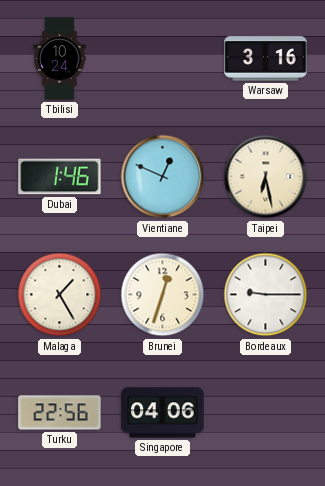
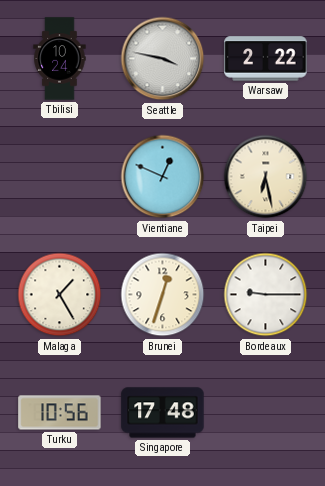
Seattle: none -> 3:47 (163, 59)
Warsaw: 3:16 -> 2:22 (266, 59)
Dubai: 1:46 -> none (60, 177)
Turku: 22:56 -> 10:56 (60, 413)
Singapore: 04:06 -> 17:48 (163, 413)
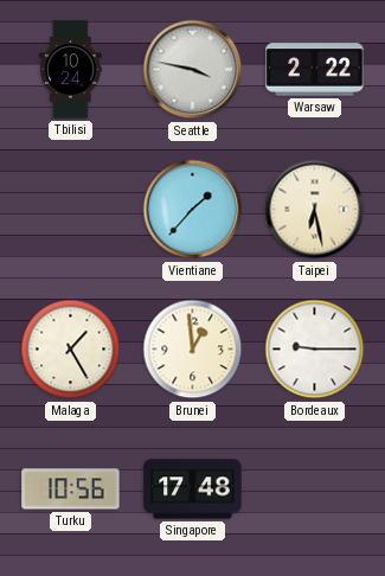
Vientiane: 12:49 -> 1:37 (193, 210)
Brunei: 12:33 -> 12:59 (193, 350)
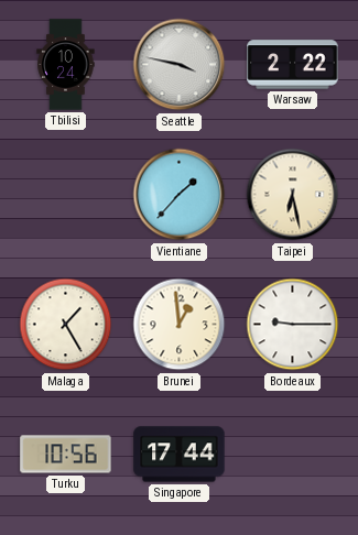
Singapore: 17:48 -> 17:44 (180, 455)
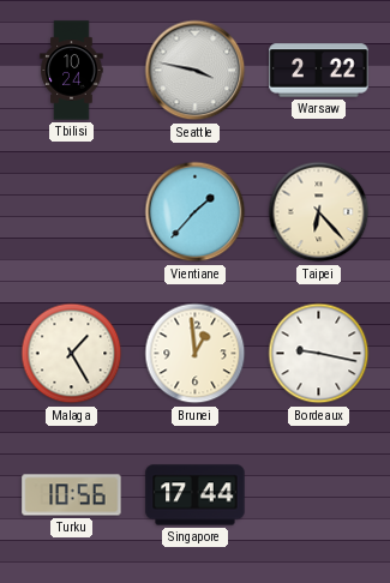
Taipei: 6:28 -> 6:23 (319, 212)
Bordeaux: 9:15 -> 9:17 (319, 354)
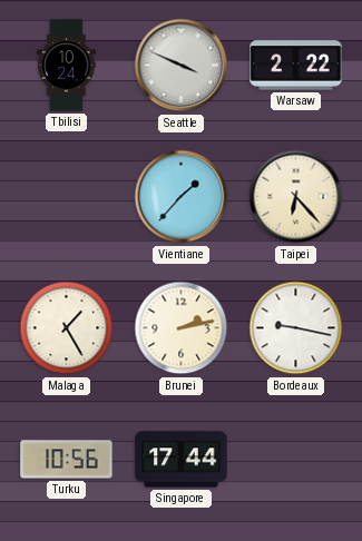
Seattle: 3:47 -> 3:49 (182, 66)
Brunei: 12:59 -> 2:13 (182, 328)
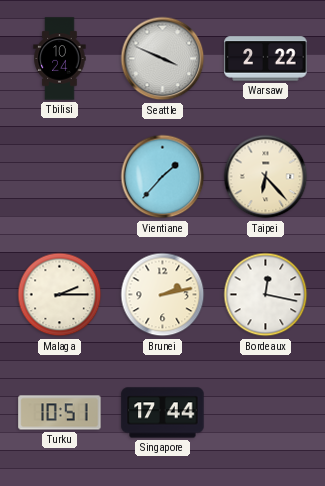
Malaga: 1:25 -> 2:15 (60, 295)
Bordeaux: 9:17 -> 12:17 (266, 295)
Turku: 10:56 -> 10:51 (60, 413)
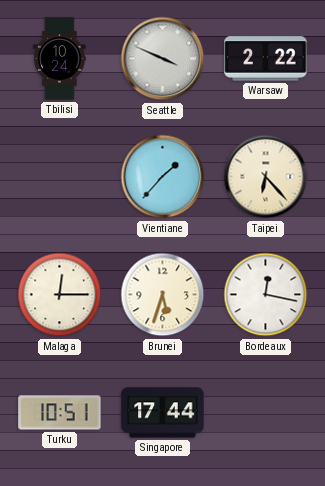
Malaga: 2:15 -> 12:15 (60, 295)
Brunei: 2:13 -> 5:33 (163, 295)
